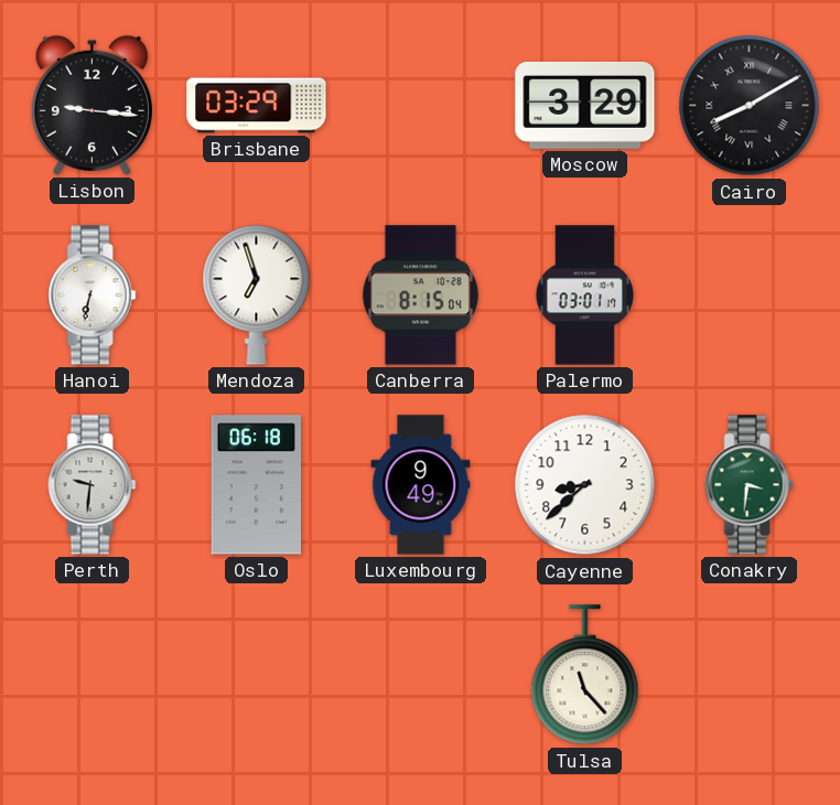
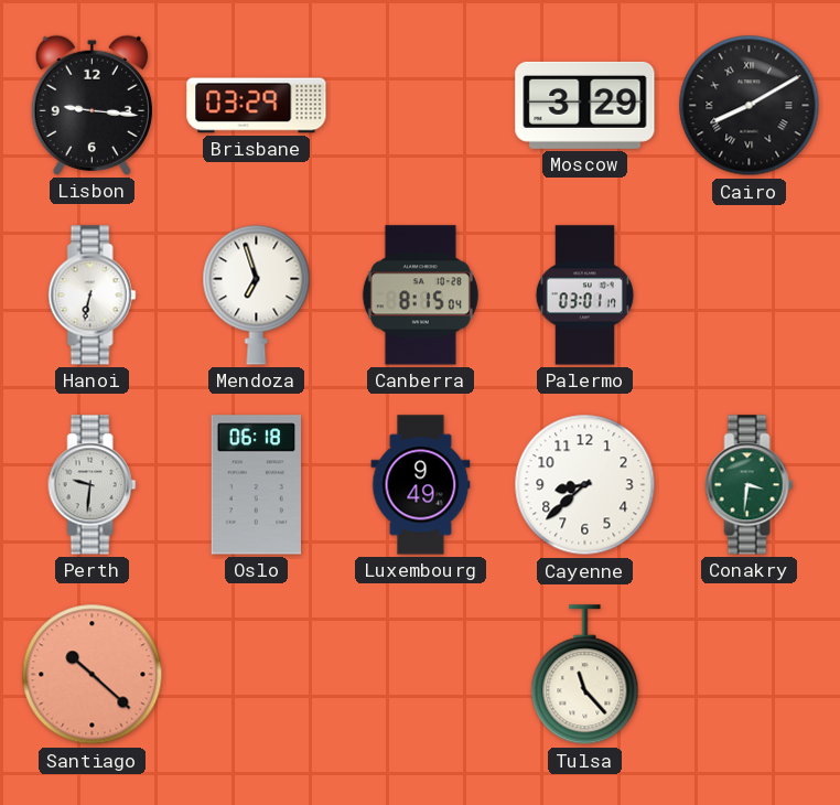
Santiago: none -> 10:22 (93, 675)
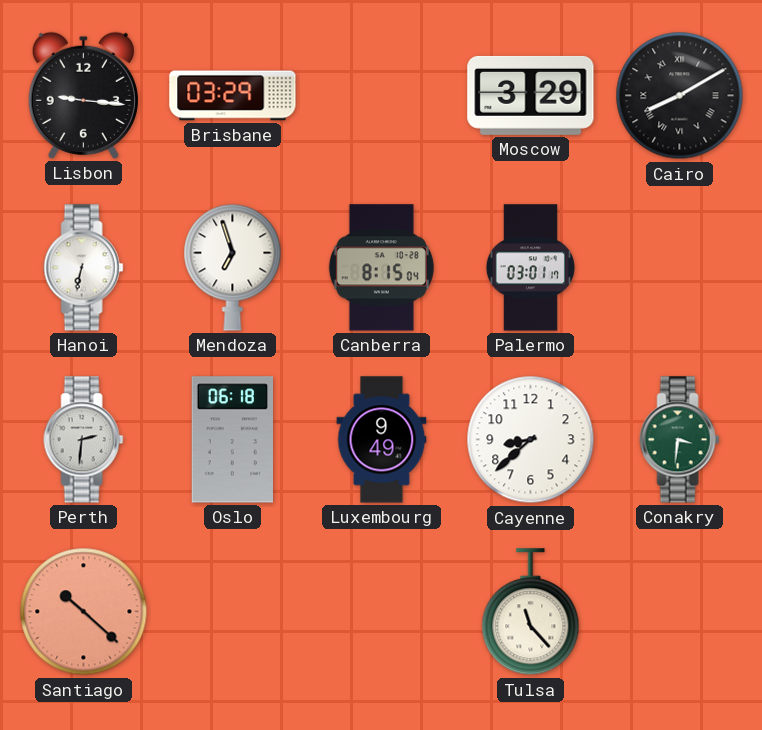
Perth: 9:31 -> 2:31 (84, 440)
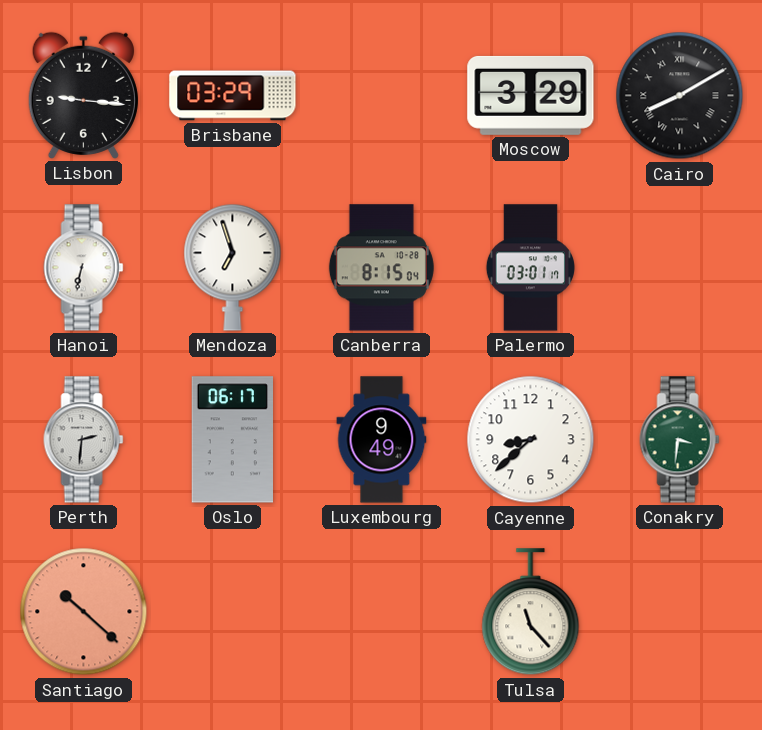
Oslo: 06:18 -> 06:17 (232, 440)
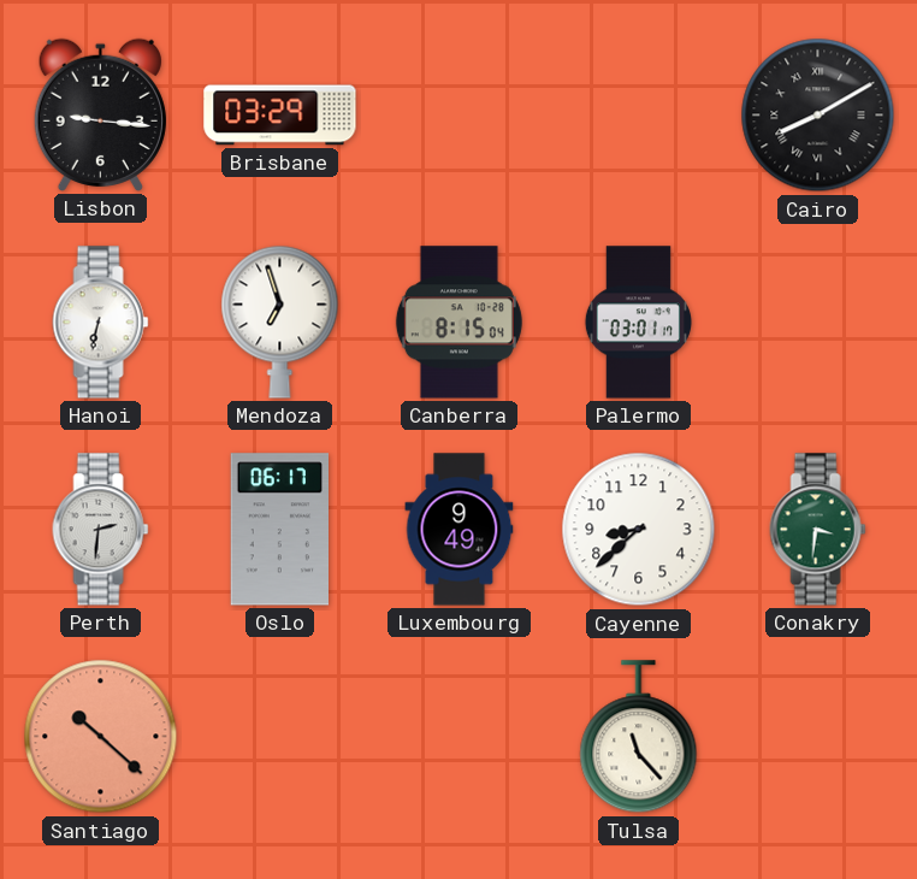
Moscow: 3:29 -> none (531, 95)
